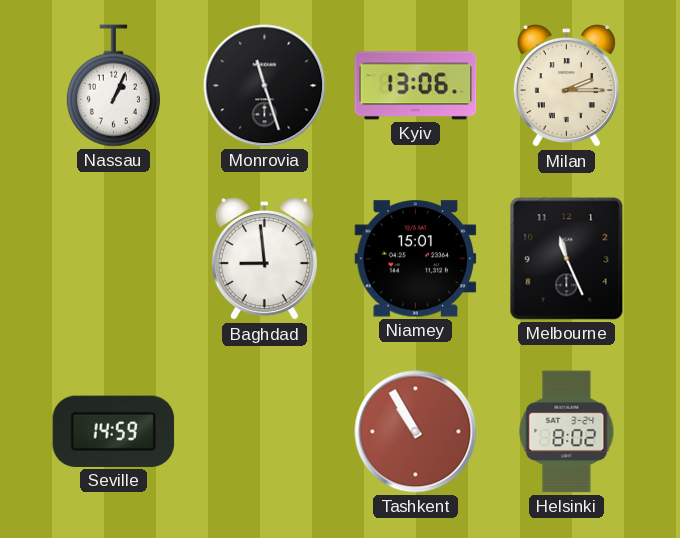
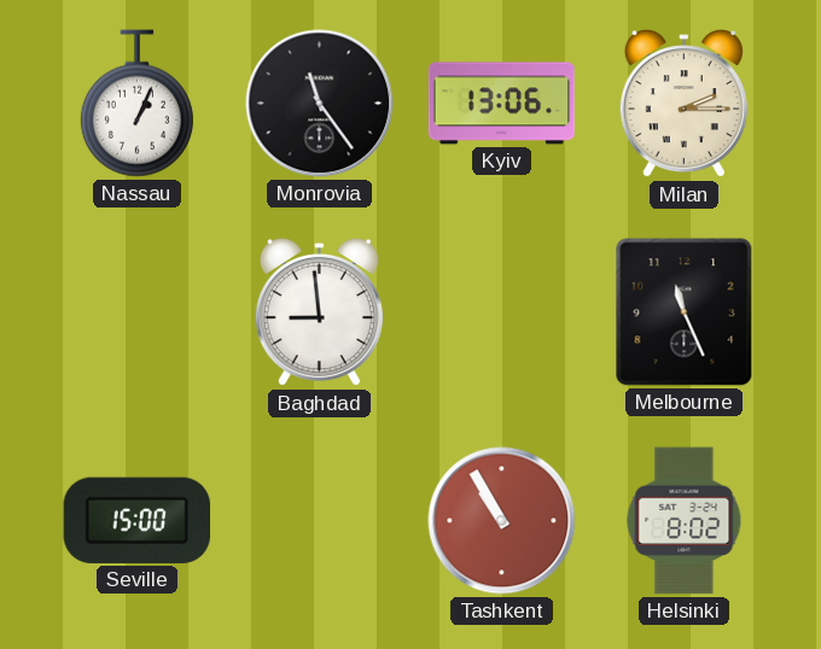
Monrovia: 11:27 -> 11:24 (320, 104)
Niamey: 15:01 -> none (416, 259)
Seville: 14:59 -> 15:00 (138, 520)
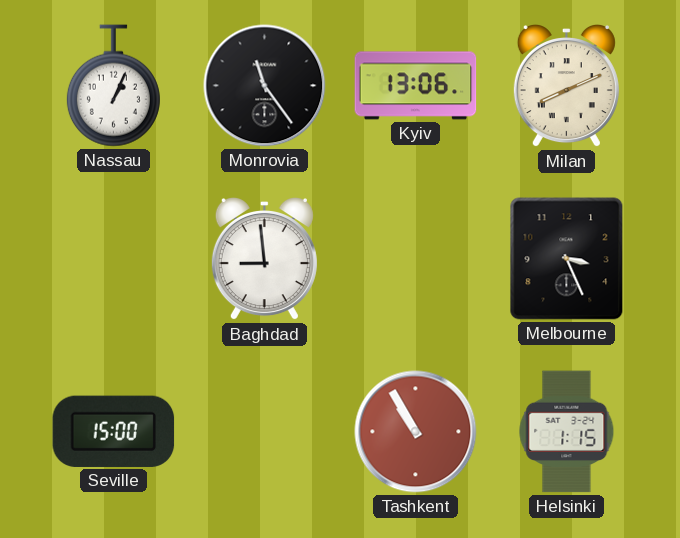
Milan: 2:15 -> 8:11 (566, 87)
Melbourne: 11:26 -> 3:26 (567, 259)
Helsinki: 8:02 -> 1:15 (567, 432)
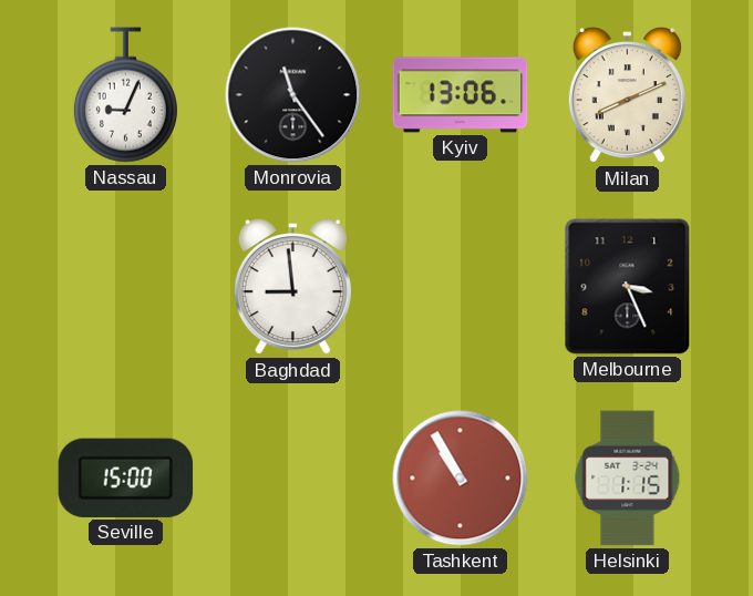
Nassau: 1:04 -> 9:04 (125, 95)
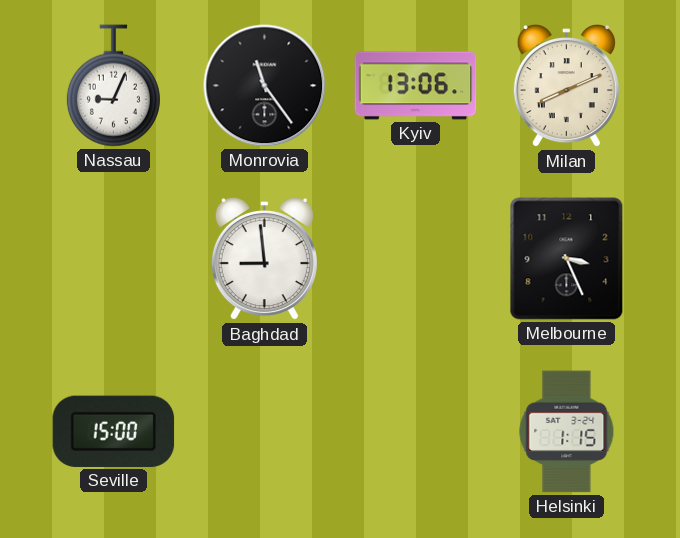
Tashkent: 10:55 -> none (461, 479)
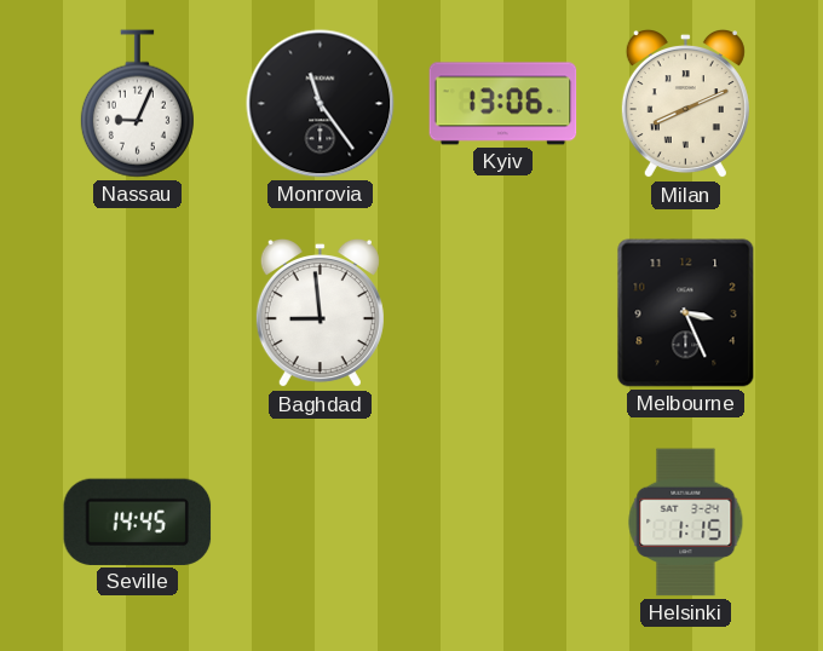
Seville: 15:00 -> 14:45 (138, 522)
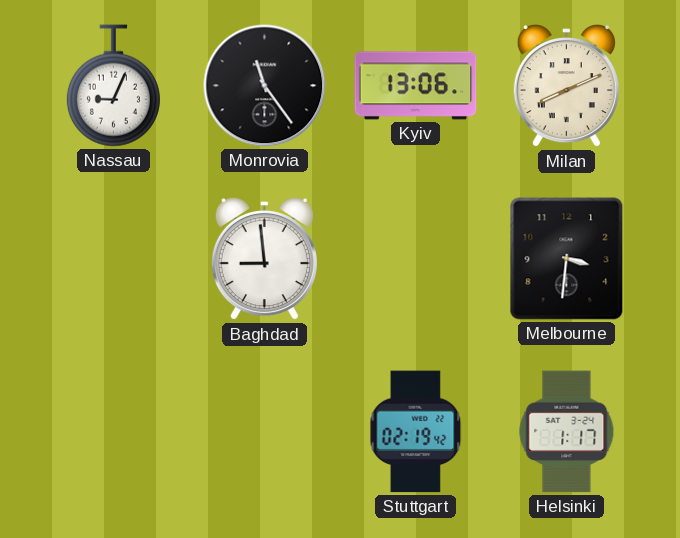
Melbourne: 3:26 -> 3:31 (567, 259)
Seville: 14:45 -> none (138, 522)
Stuttgart: none -> 02:19 (416, 432)
Helsinki: 1:15 -> 1:17 (567, 432)
